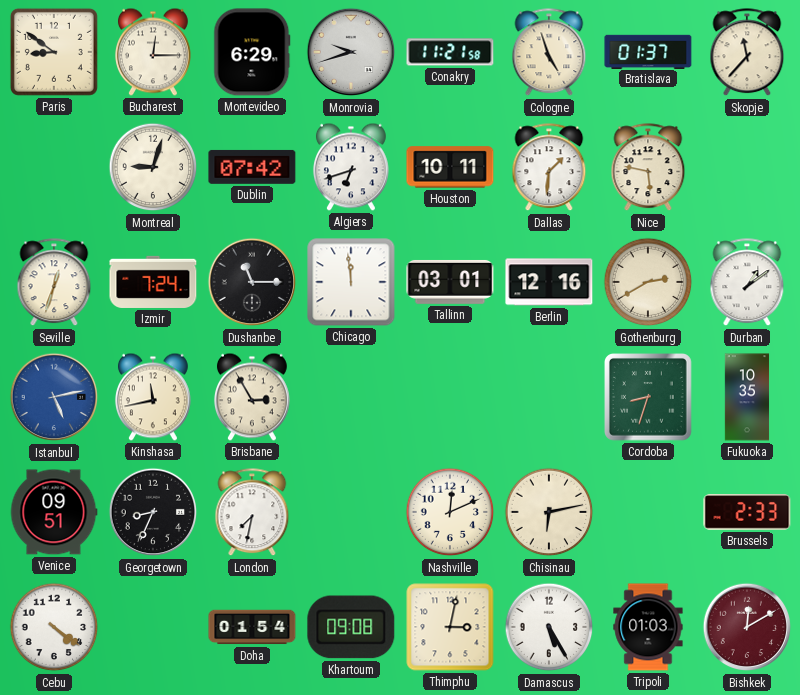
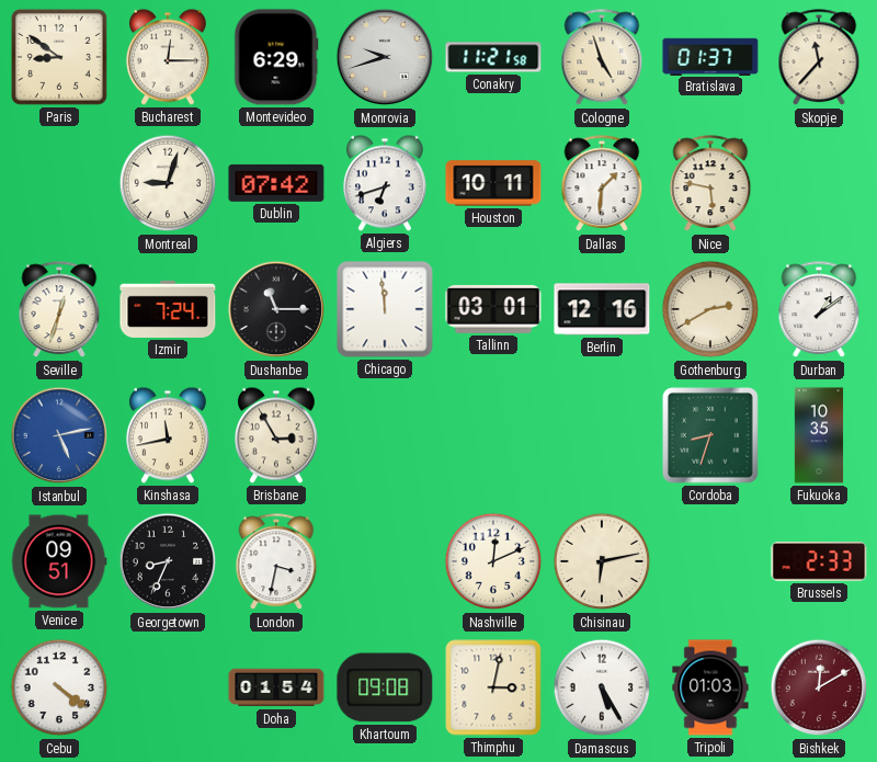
London: 7:32 -> 3:32 (276, 562)
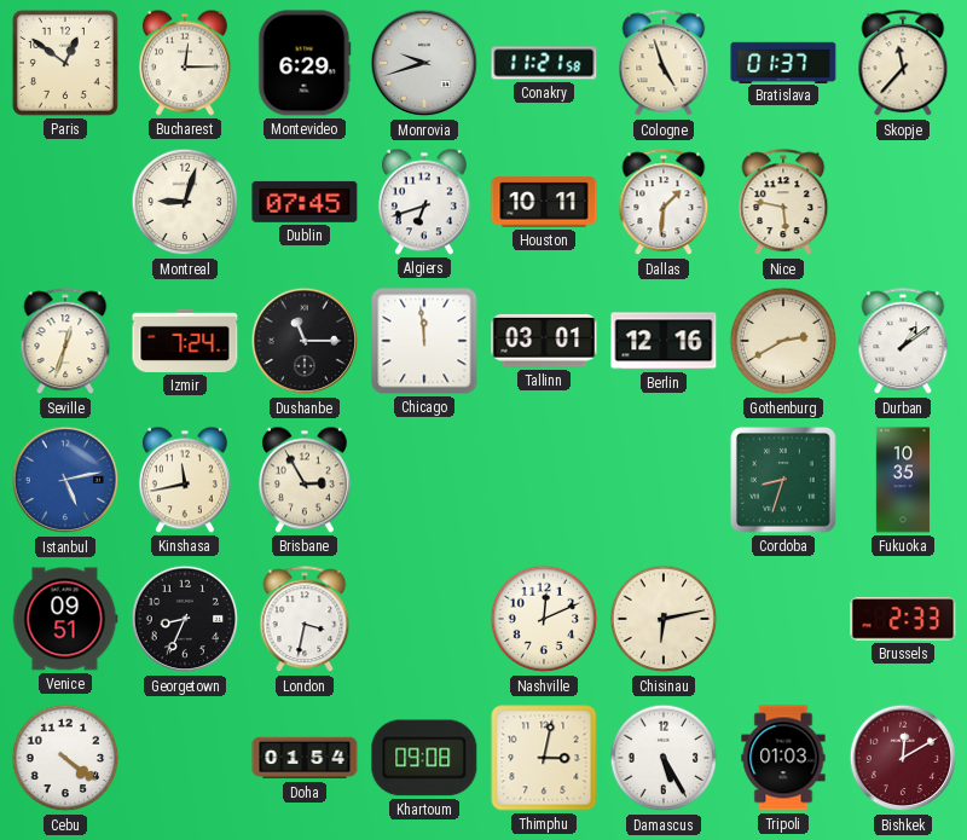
Paris: 8:51 -> 12:51 (65, 63)
Dublin: 07:42 -> 07:45 (305, 202)
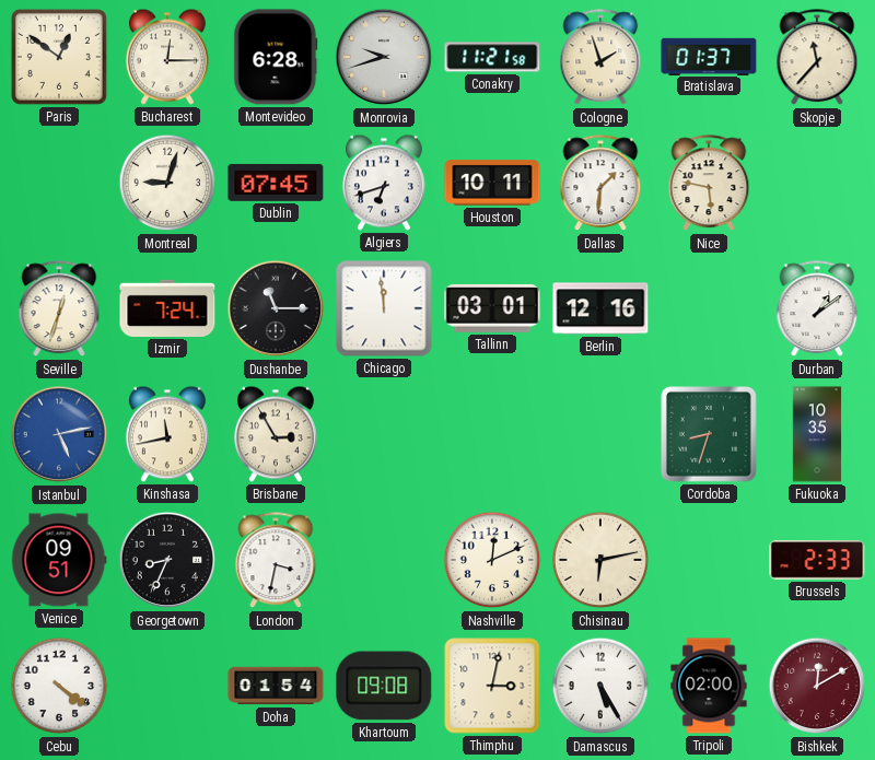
Montevideo: 6:29 -> 6:28 (276, 57)
Cologne: 4:57 -> 1:57 (600, 58)
Gothenburg: 2:40 -> none (783, 341)
Tripoli: 01:03 -> 02:00 (709, 686)
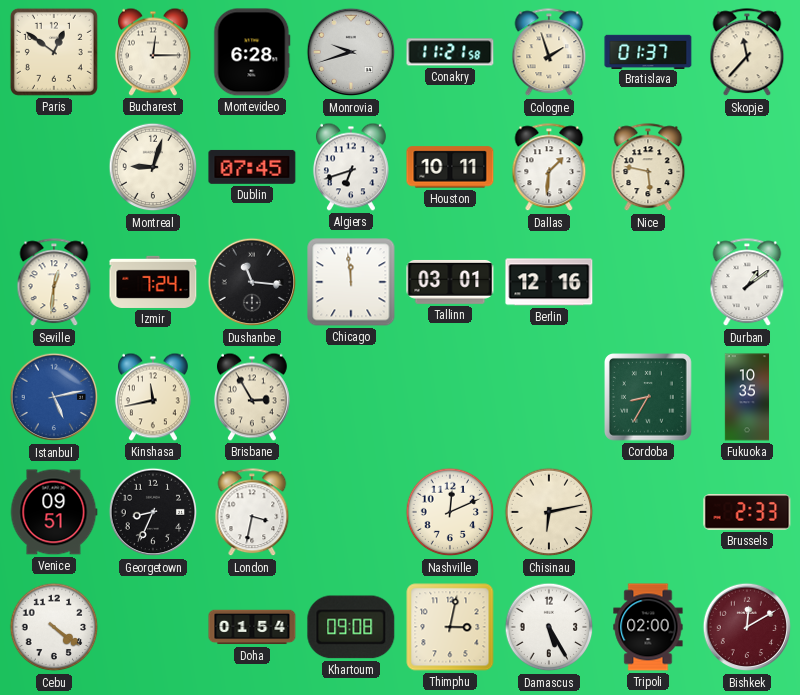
Seville: 12:33 -> 12:31 (54, 283)
Dushanbe: 11:15 -> 11:16 (252, 282)
Cordoba: 8:33 -> 8:35 (649, 398)
